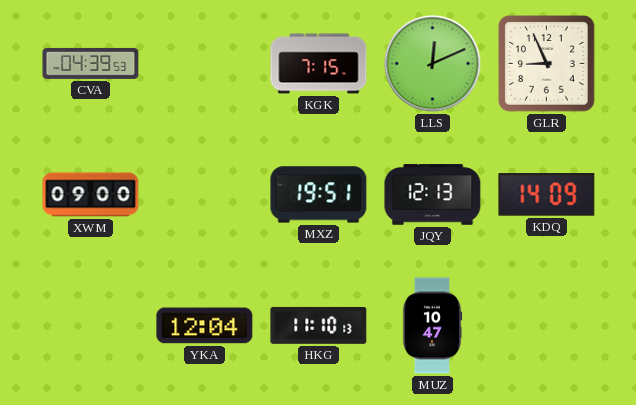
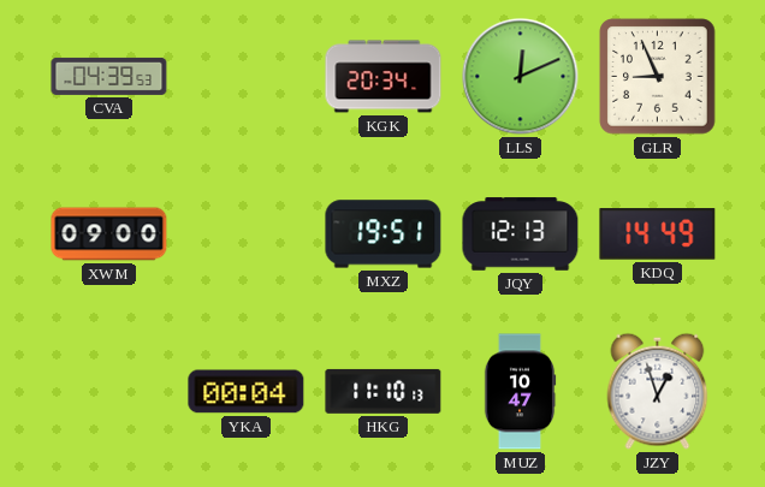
KGK: 7:15 -> 20:34 (384, 77)
KDQ: 14:09 -> 14:49 (658, 234)
YKA: 12:04 -> 00:04 (247, 392)
JZY: none -> 12:57 (658, 391)
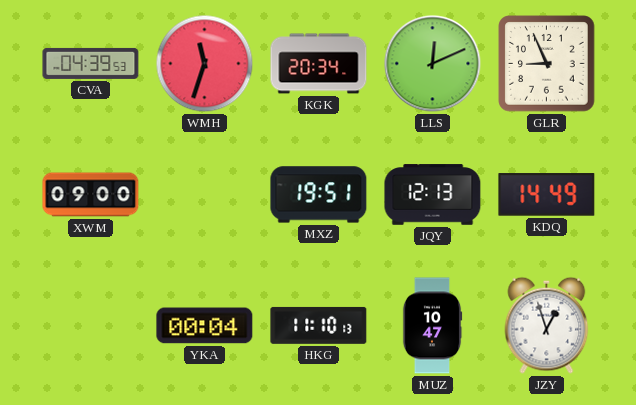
WMH: none -> 11:33 (205, 64)
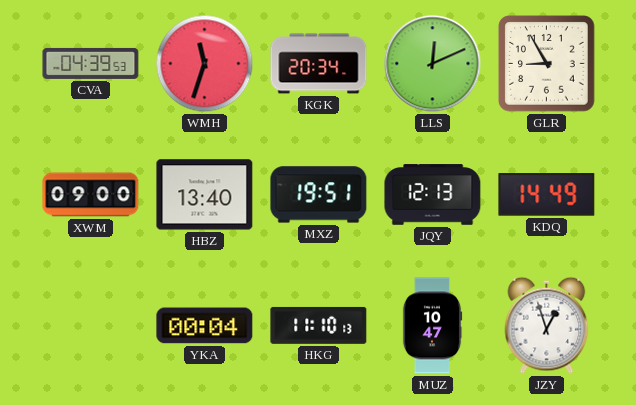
GLR: 8:56 -> 8:55 (547, 64)
HBZ: none -> 13:40 (205, 195)
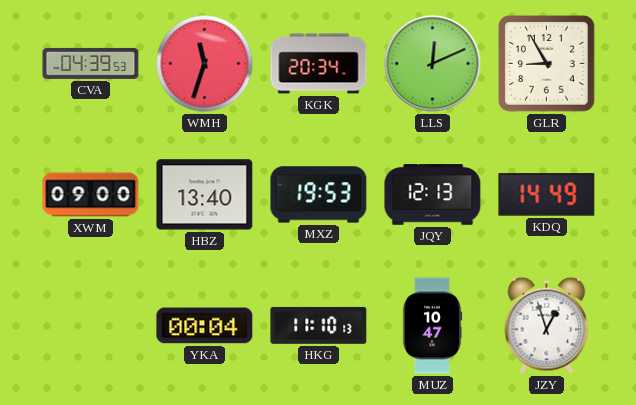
MXZ: 19:51 -> 19:53 (319, 195)
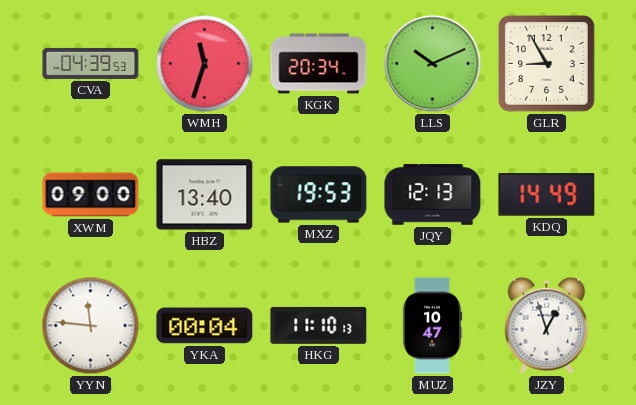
LLS: 12:11 -> 10:11 (433, 64)
YYN: none -> 11:46 (91, 326)
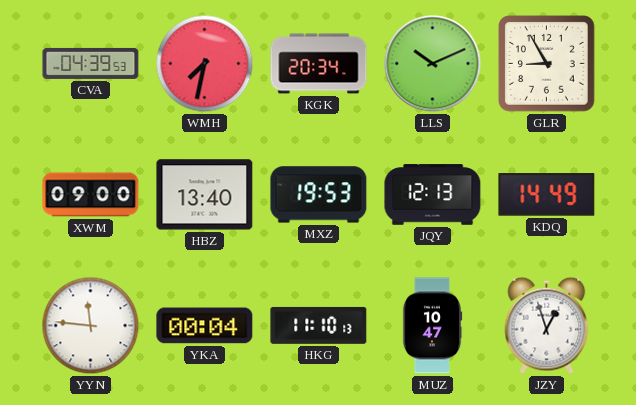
WMH: 11:33 -> 7:32 (205, 64)
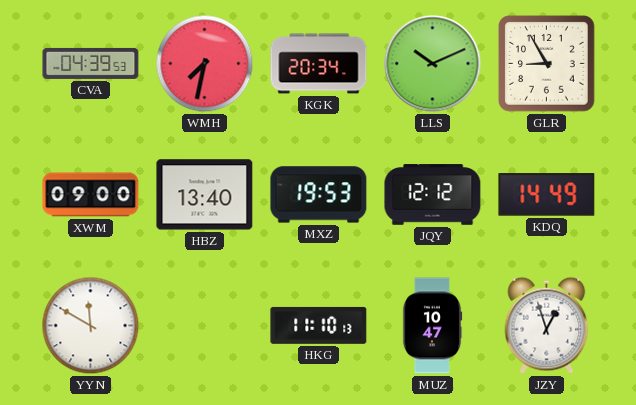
JQY: 12:13 -> 12:12 (433, 195)
YYN: 11:46 -> 11:50 (91, 326)
YKA: 00:04 -> none (205, 326)
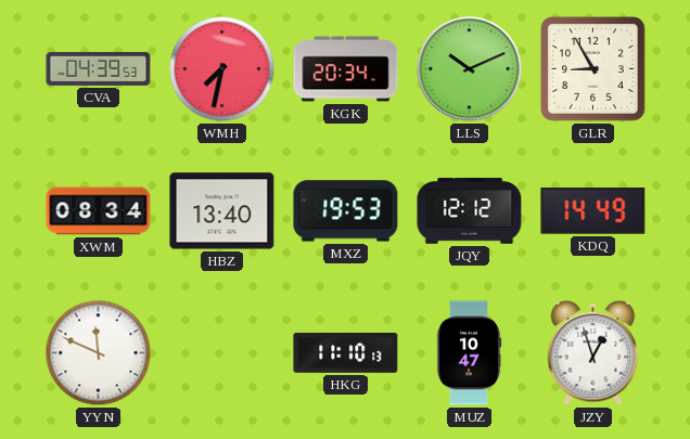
XWM: 09:00 -> 08:34 (99, 211)
YYN: 11:50 -> 11:49 (99, 353)
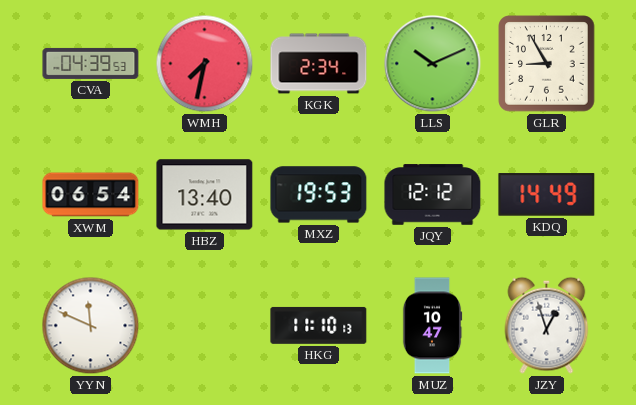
KGK: 20:34 -> 2:34 (319, 64)
XWM: 08:34 -> 06:54 (91, 195)
